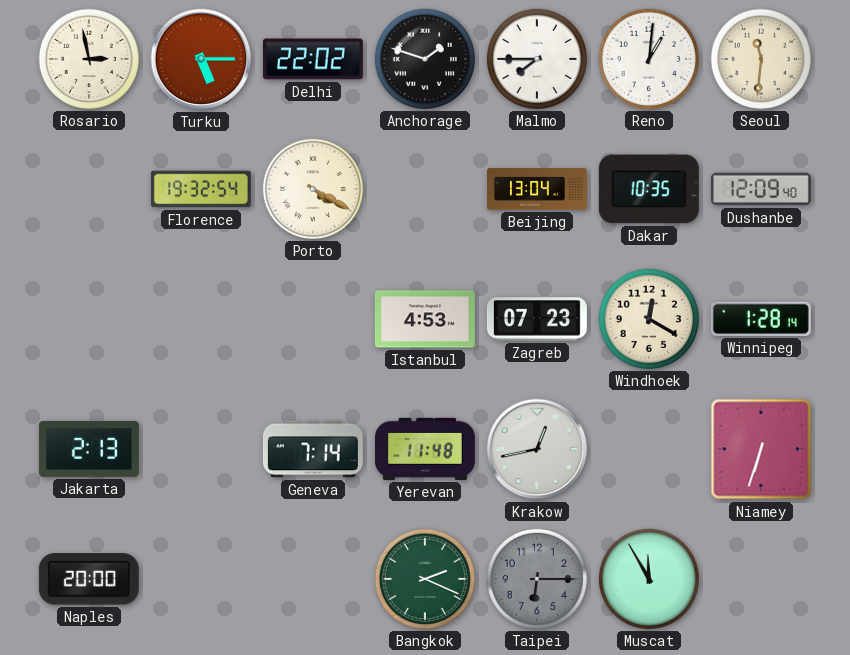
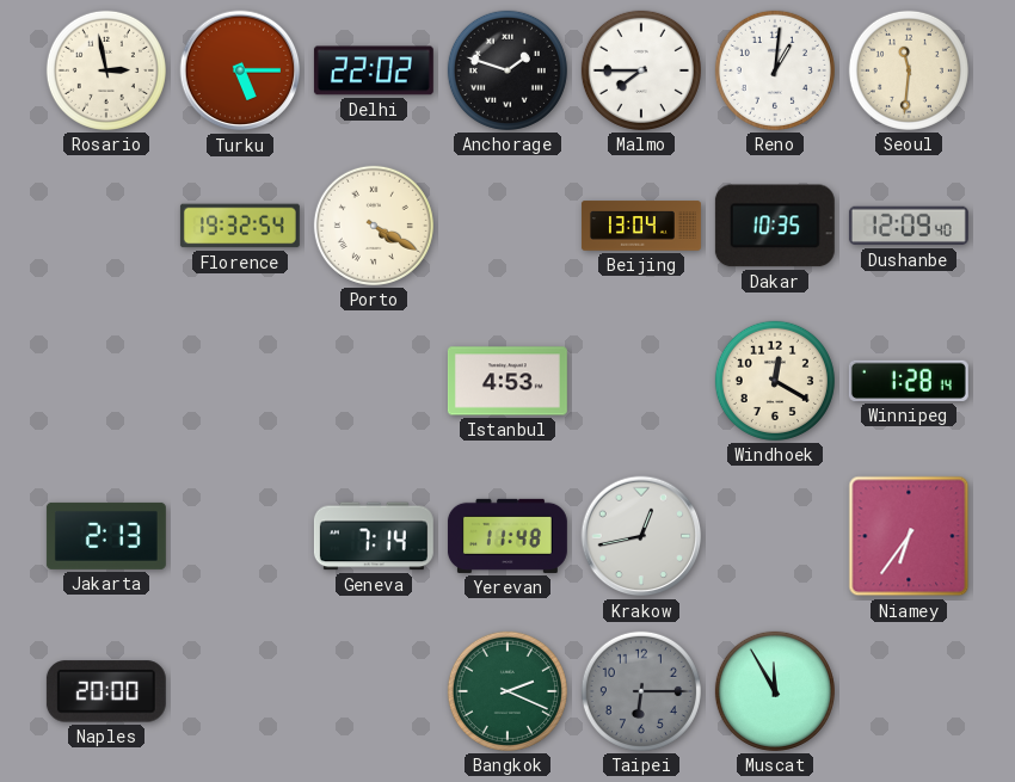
Zagreb: 07:23 -> none (537, 319)
Niamey: 6:33 -> 6:36 (909, 536)
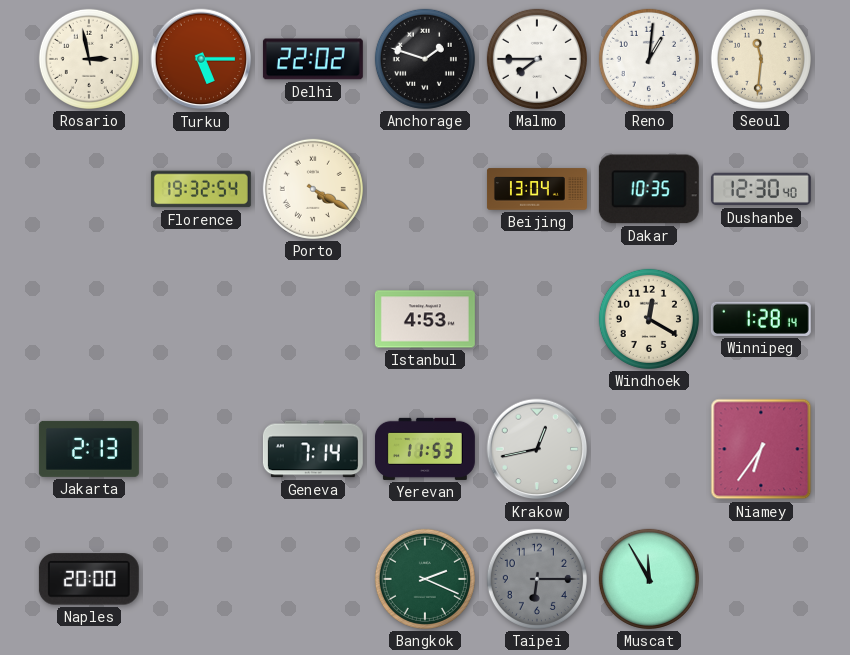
Dushanbe: 12:09 -> 12:30 (761, 189)
Yerevan: 11:48 -> 11:53 (425, 449)
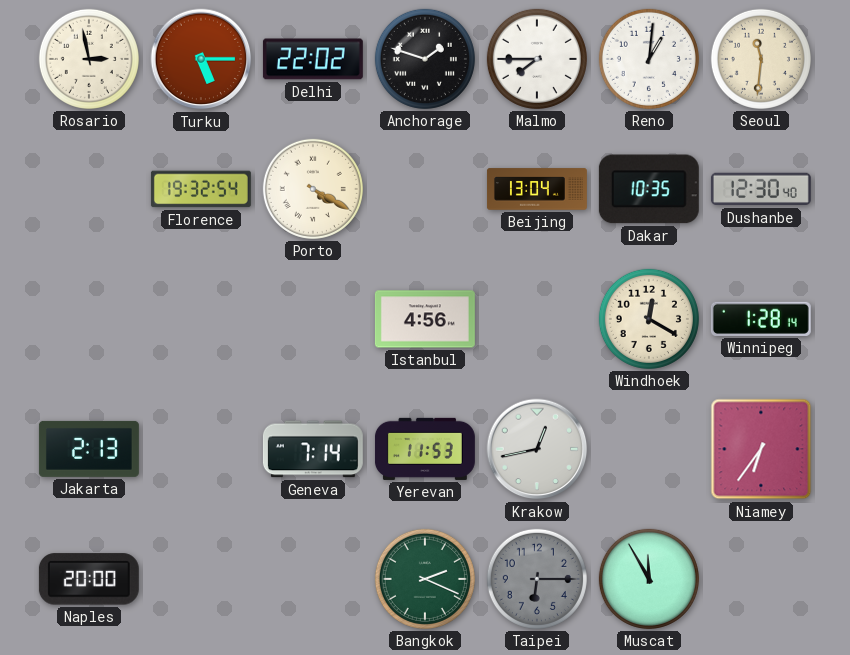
Istanbul: 4:53 -> 4:56 (425, 319)
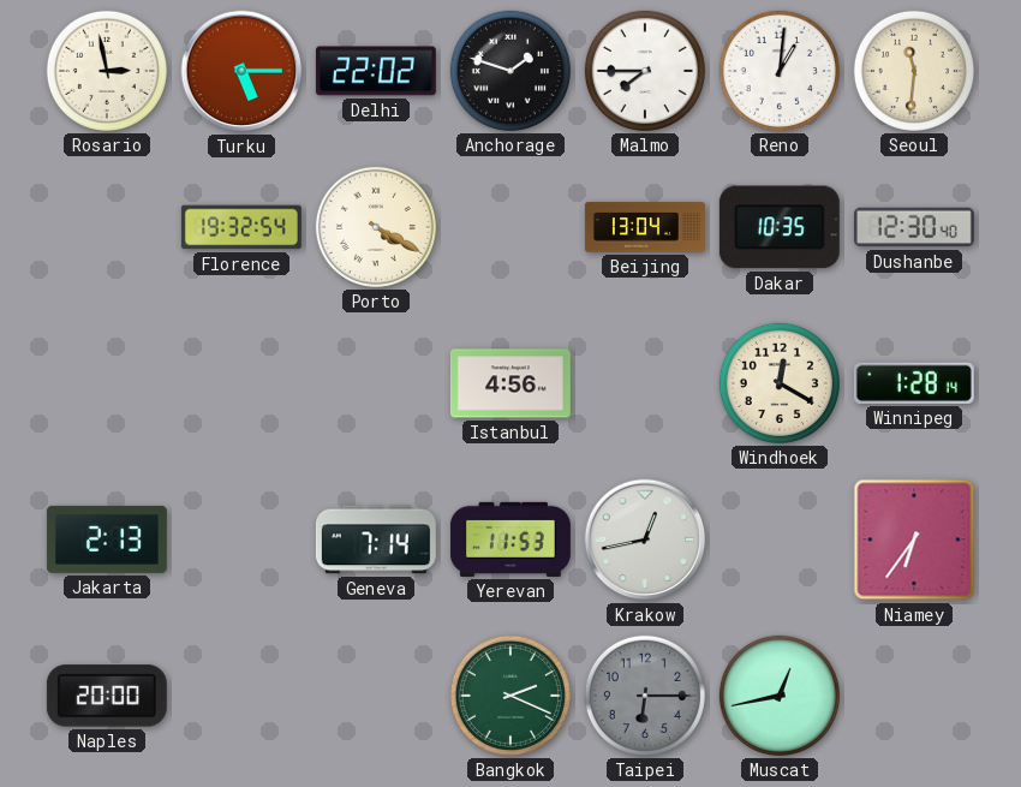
Muscat: 11:55 -> 12:43 (780, 696)
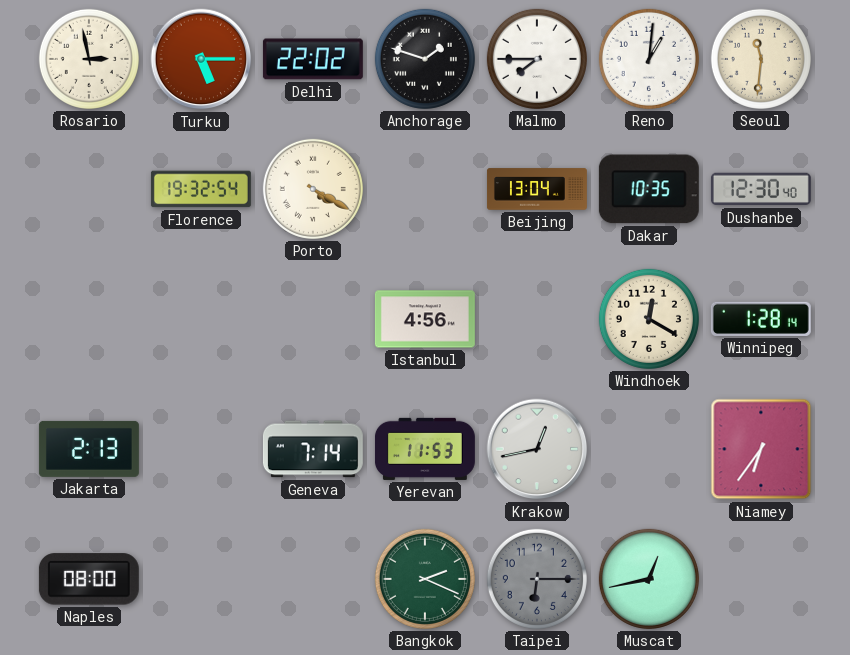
Naples: 20:00 -> 08:00 (89, 579)
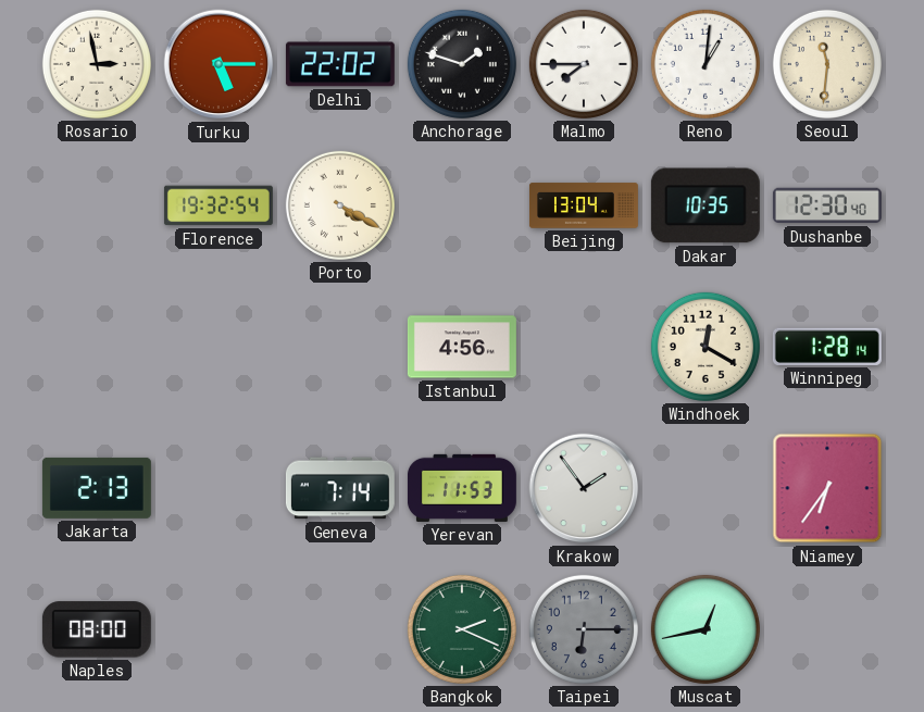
Krakow: 12:43 -> 1:54 (584, 488)
